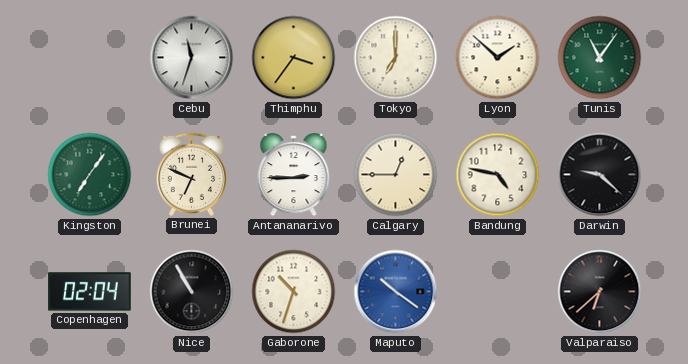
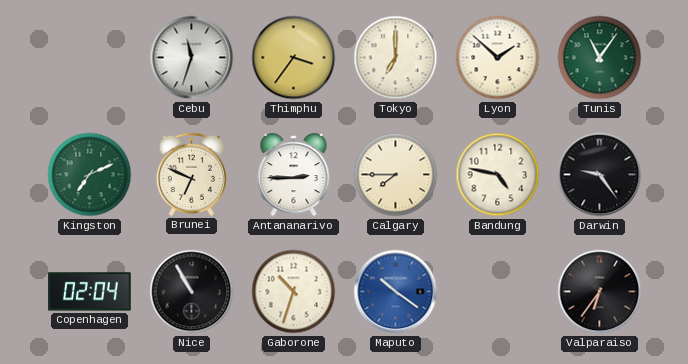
Kingston: 7:06 -> 7:11 (90, 175)
Calgary: 12:45 -> 7:45 (396, 175)
Darwin: 9:22 -> 9:24 (600, 175)
Valparaiso: 6:38 -> 6:36 (600, 292)
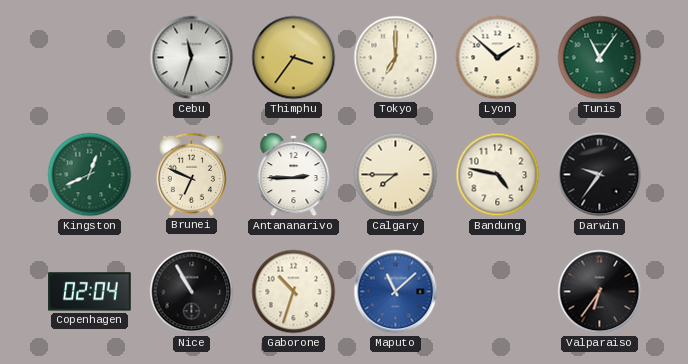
Kingston: 7:11 -> 12:41 (90, 175)
Darwin: 9:24 -> 9:36 (600, 175)
Maputo: 10:21 -> 11:08 (396, 292)
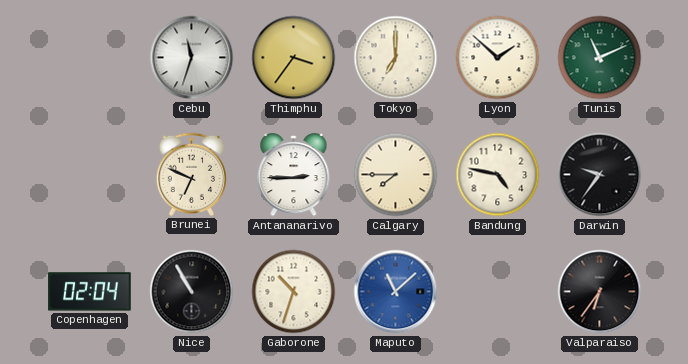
Tunis: 11:06 -> 11:11 (600, 58)
Kingston: 12:41 -> none (90, 175)
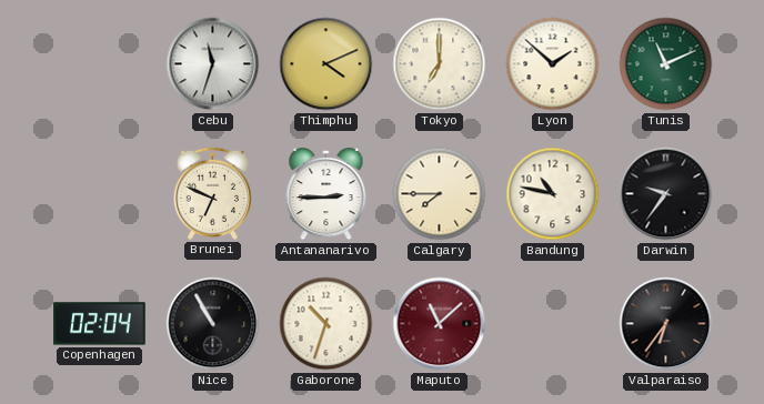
Thimphu: 3:36 -> 4:11 (326, 64)
Bandung: 4:47 -> 10:47 (553, 194)
Maputo dial: blue -> burgundy (440, 324)
